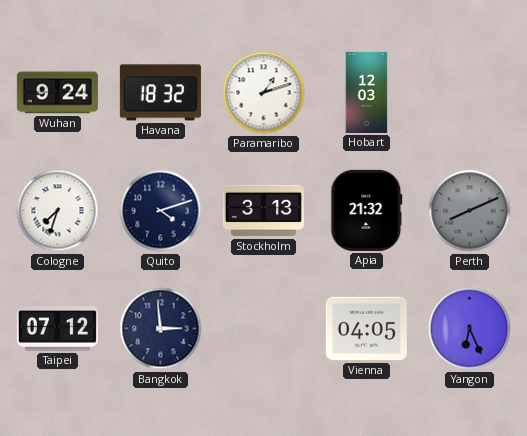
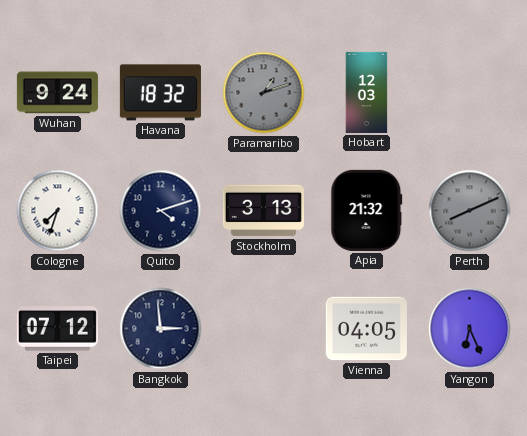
Paramaribo dial: white -> grey (264, 93)
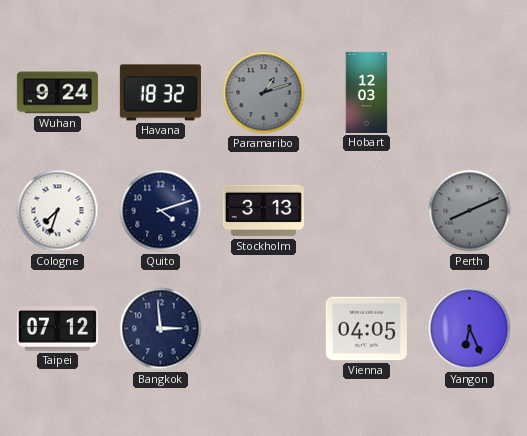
Apia: 21:32 -> none (367, 210)
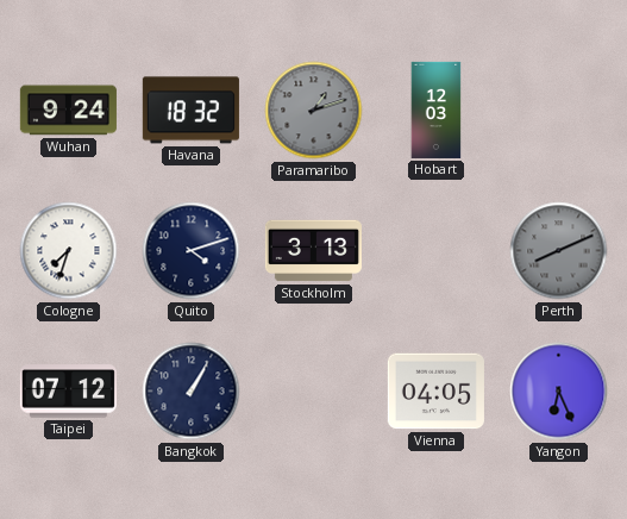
Bangkok: 2:59 -> 1:05 (192, 392)
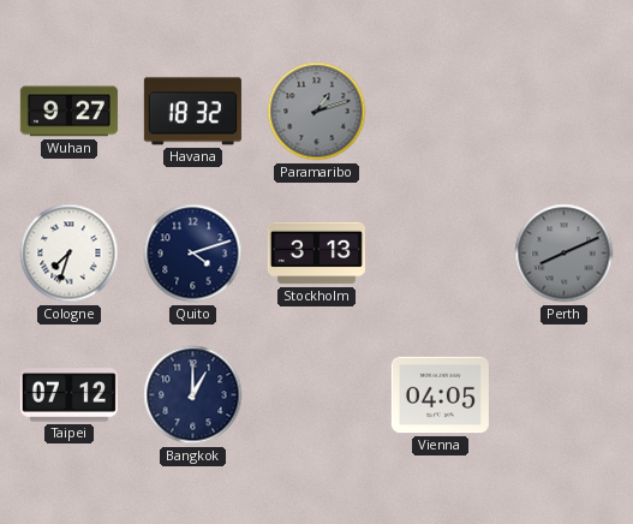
Wuhan: 9:24 -> 9:27 (68, 112)
Hobart: 12:03 -> none (437, 110)
Bangkok: 1:05 -> 1:00 (193, 395)
Yangon: 6:26 -> none (559, 392)
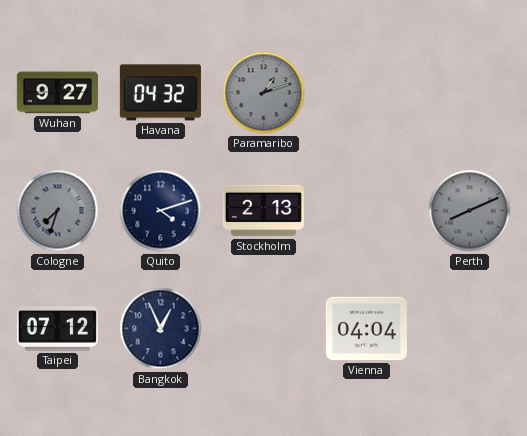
Havana: 18:32 -> 04:32 (160, 93)
Cologne dial: white -> grey (58, 211)
Stockholm: 3:13 -> 2:13 (263, 211)
Bangkok: 1:00 -> 12:56 (161, 329)
Vienna: 04:05 -> 04:04 (366, 329)
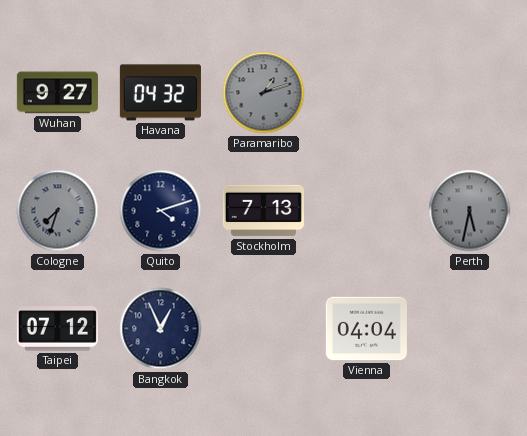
Stockholm: 2:13 -> 7:13 (263, 211)
Perth: 8:11 -> 5:32 (470, 211)
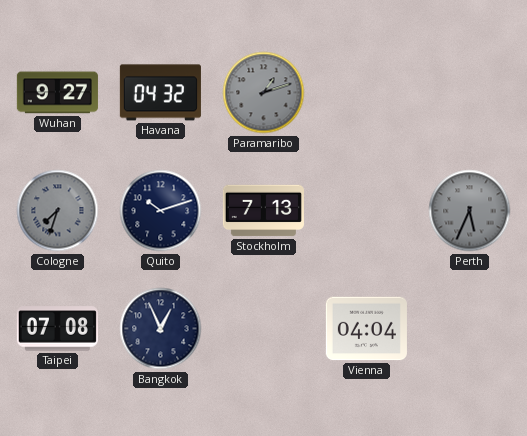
Quito: 4:12 -> 10:12 (161, 211)
Perth: 5:32 -> 5:34 (470, 211)
Taipei: 07:12 -> 07:08 (57, 329)
